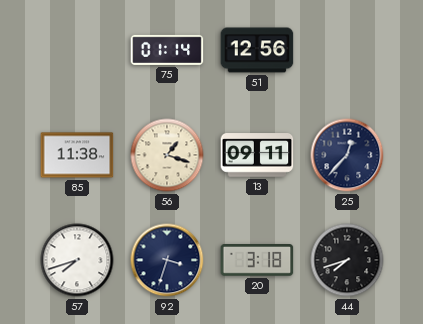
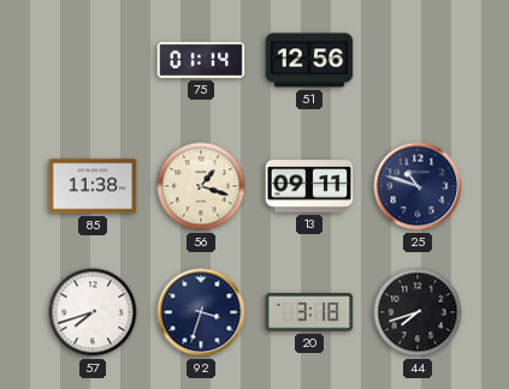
25: 12:37 -> 10:48 (418, 186)
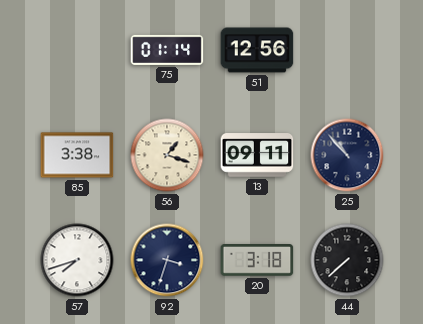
85: 11:38 -> 3:38 (77, 155)
25: 10:48 -> 10:53 (347, 155)
44: 7:42 -> 7:38 (347, 260)
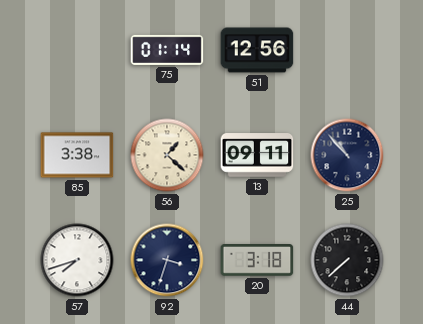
56: 1:18 -> 1:22 (167, 155)
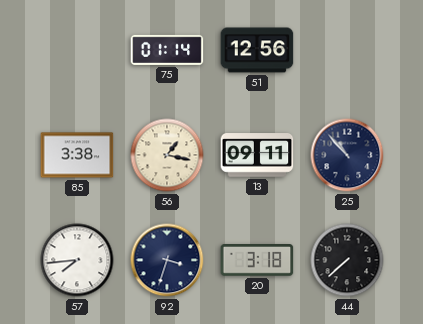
56: 1:22 -> 1:17 (167, 155)
57: 7:42 -> 7:44 (77, 260)
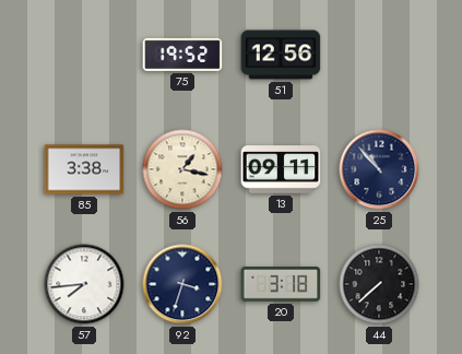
75: 01:14 -> 19:52 (182, 55)
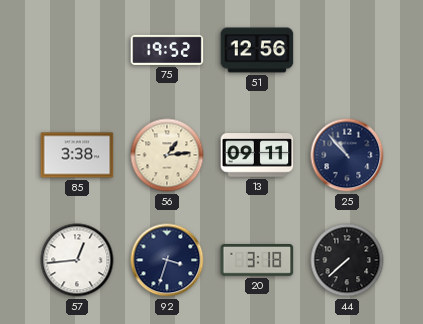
56: 1:17 -> 1:14 (167, 155)
57: 7:44 -> 12:44 (77, 260)
